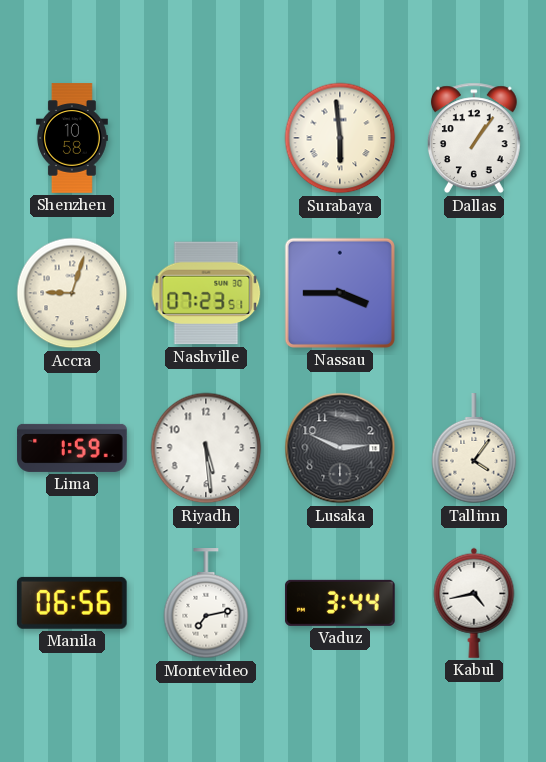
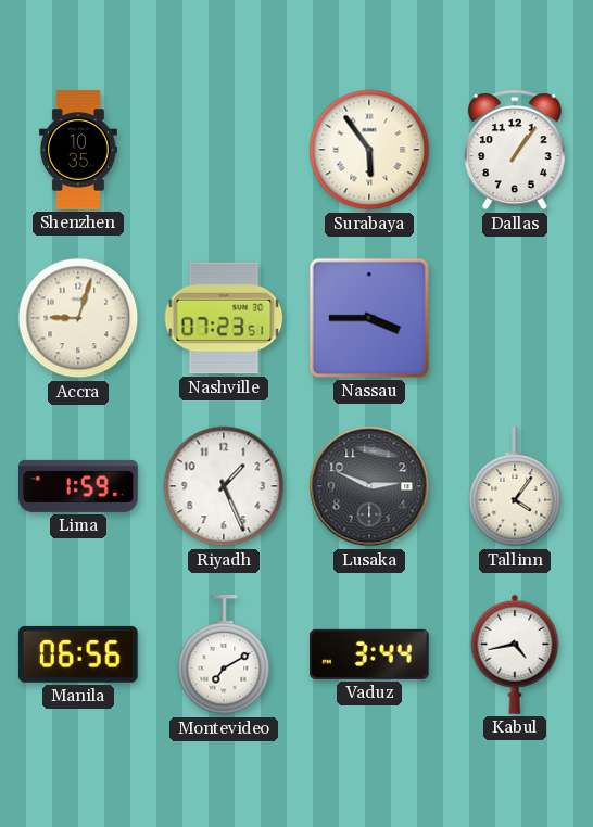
Shenzhen: 10:58 -> 10:35 (78, 150)
Surabaya: 5:59 -> 5:54 (369, 150)
Riyadh: 5:29 -> 1:26 (224, 486)
Montevideo: 7:13 -> 7:10 (224, 656)
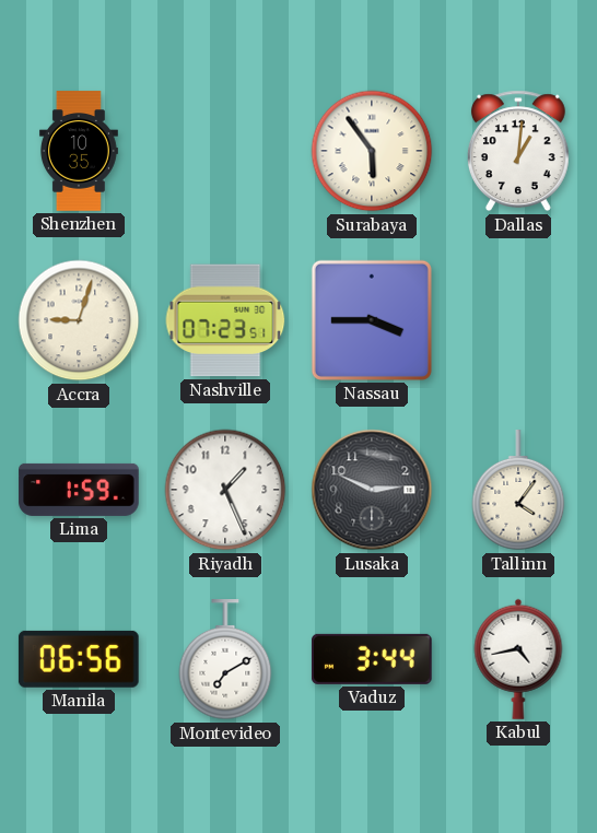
Dallas: 1:06 -> 1:01 (518, 151)
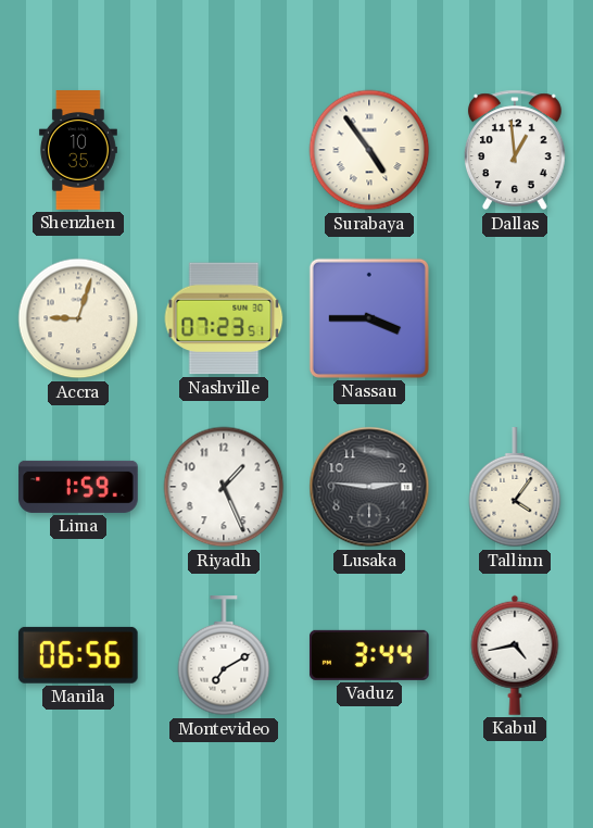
Surabaya: 5:54 -> 4:54 (369, 150)
Dallas: 1:01 -> 12:59 (515, 150)
Lusaka: 2:49 -> 2:46 (369, 487)
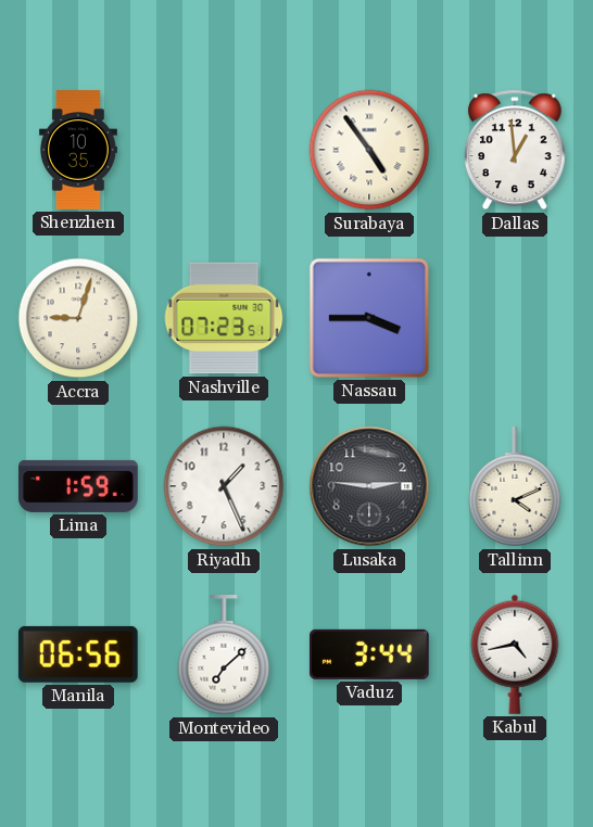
Tallinn: 4:06 -> 4:11 (515, 487)
Montevideo: 7:10 -> 7:08 (224, 656)
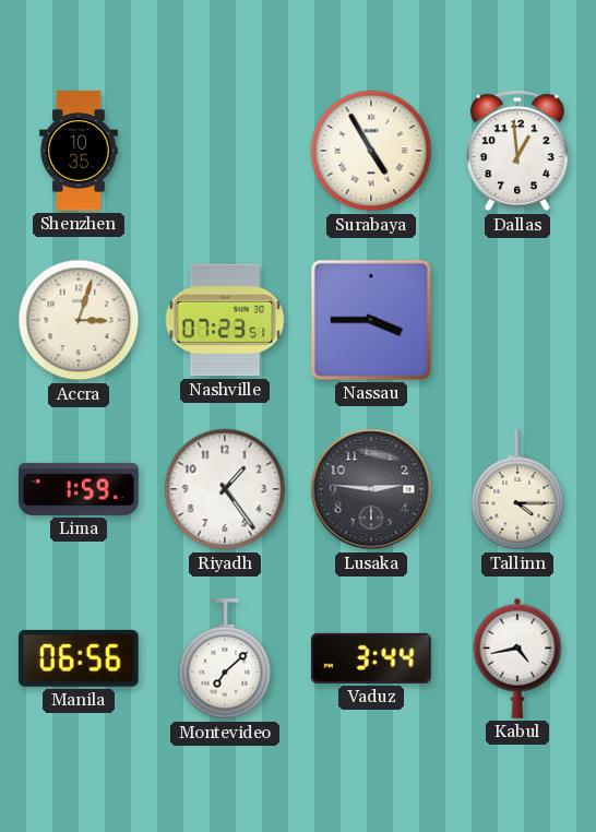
Surabaya: 4:54 -> 4:55 (371, 151)
Accra: 9:03 -> 3:03 (79, 320)
Riyadh: 1:26 -> 1:24 (225, 489)
Tallinn: 4:11 -> 4:15 (517, 490)
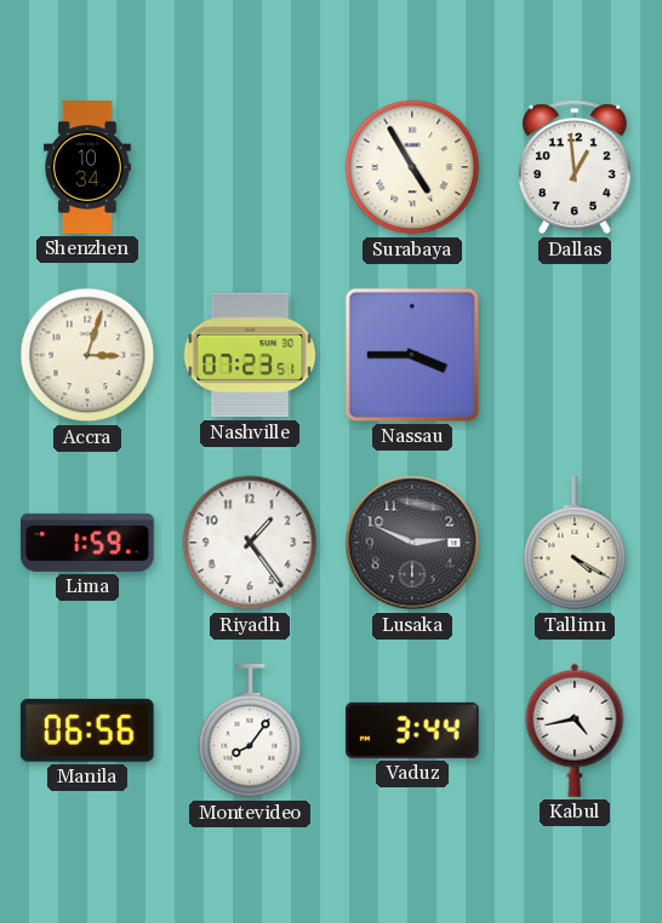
Shenzhen: 10:35 -> 10:34 (87, 167)
Lusaka: 2:46 -> 2:49 (412, 543)
Tallinn: 4:15 -> 4:20 (575, 544)
Montevideo: 7:08 -> 8:06 (250, 732)
